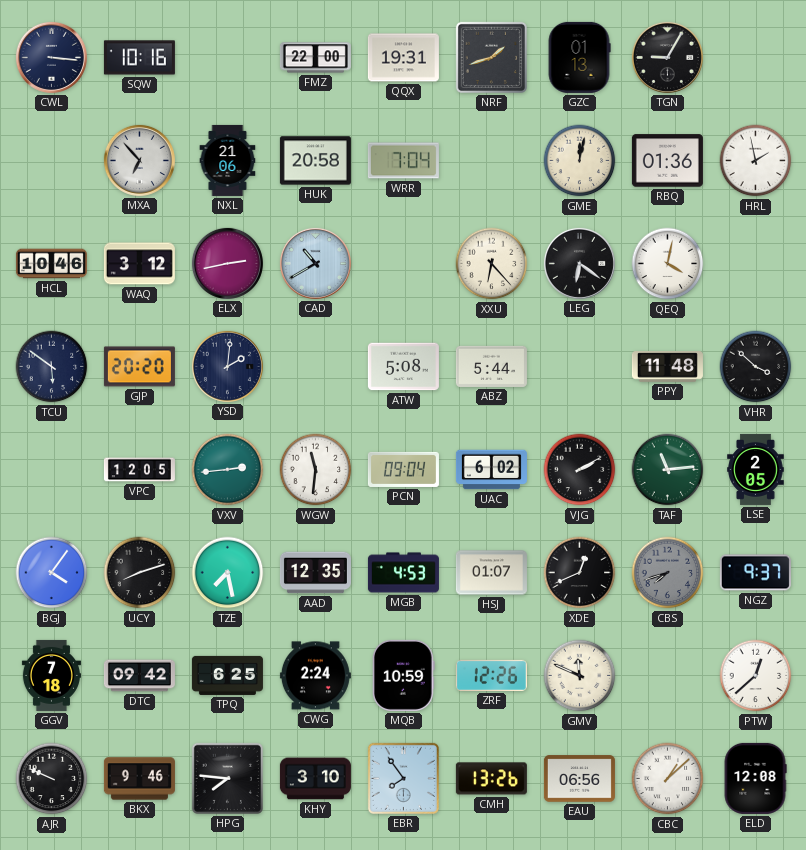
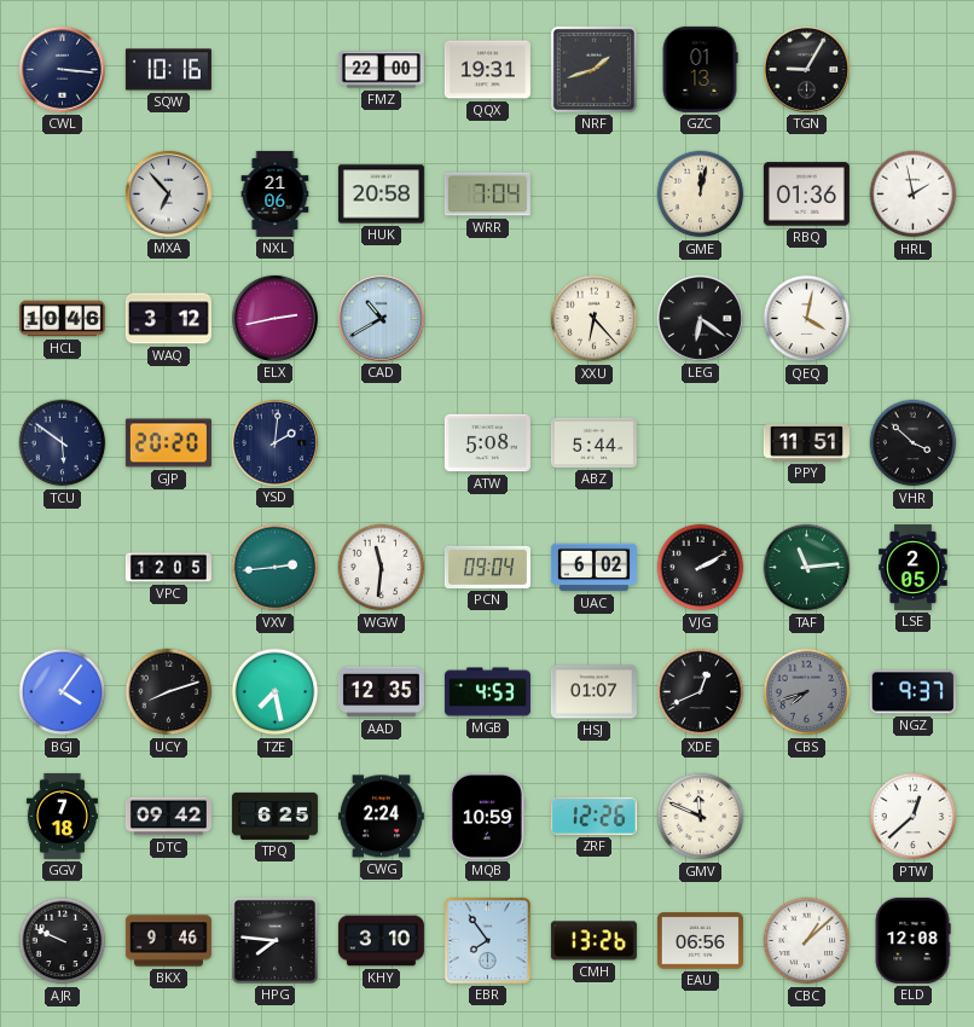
PPY: 11:48 -> 11:51 (806, 443)
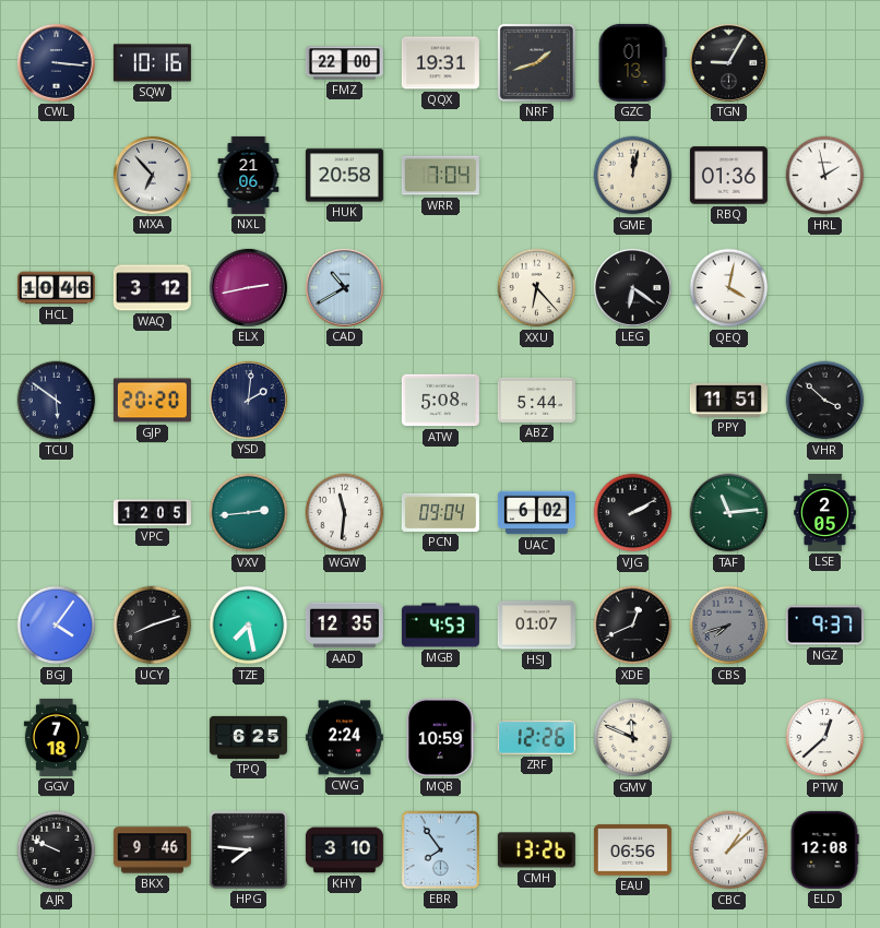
DTC: 09:42 -> none (168, 817)
